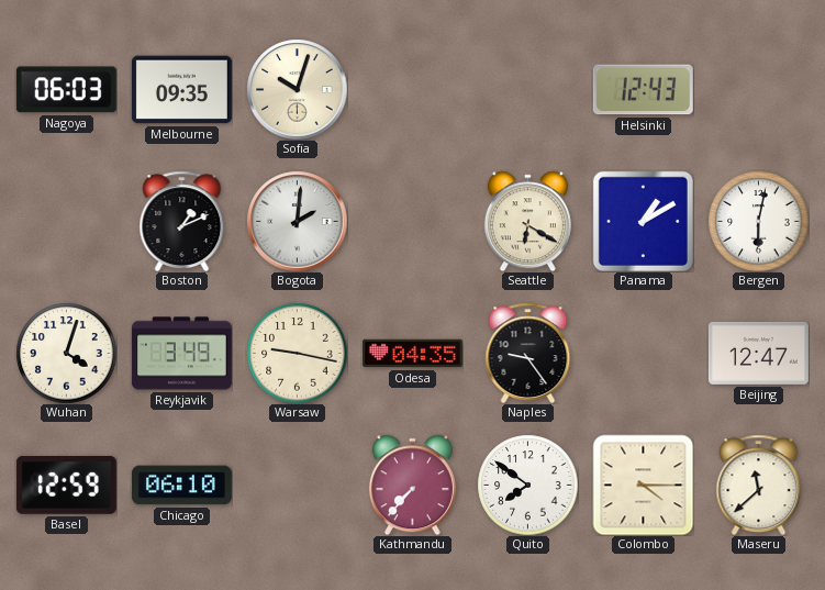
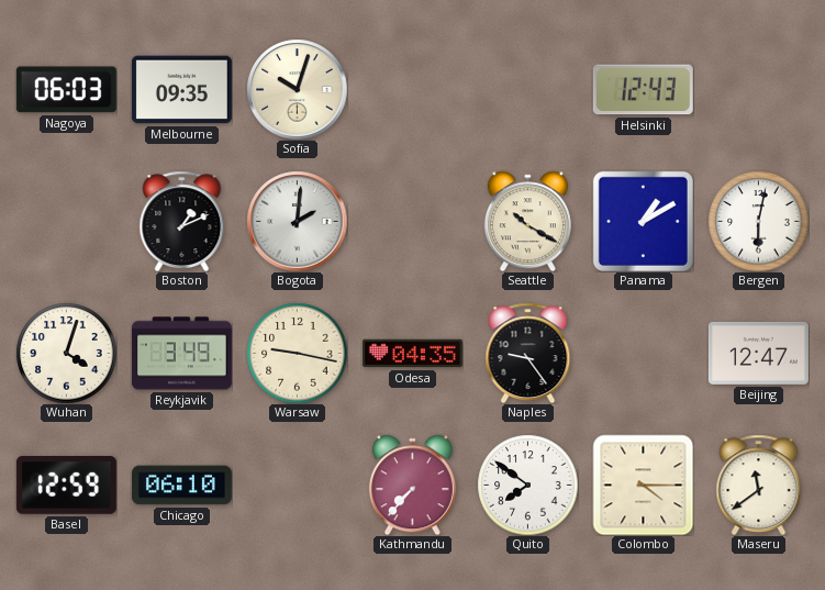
Seattle: 6:20 -> 10:20 (527, 221)
Maseru: 11:38 -> 11:39 (759, 485)
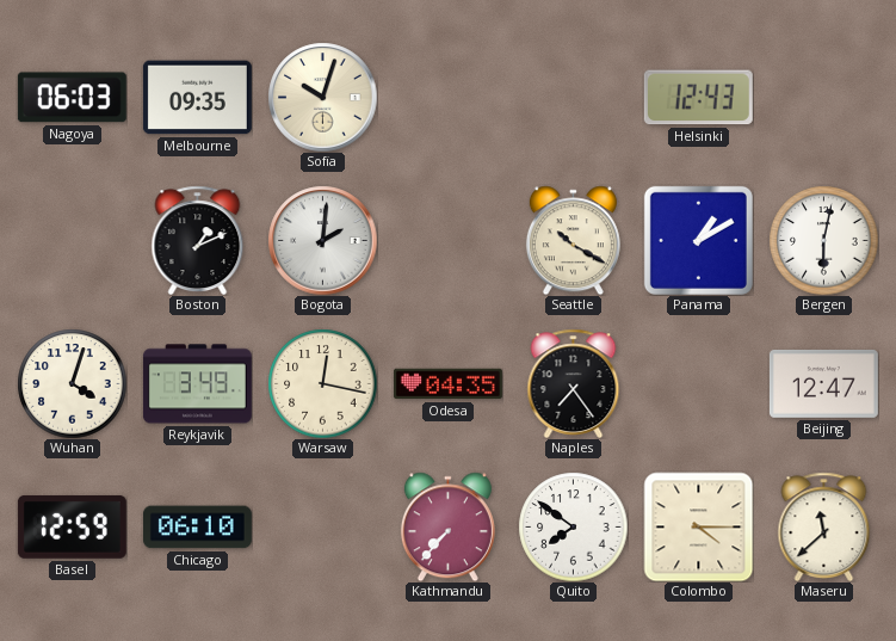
Warsaw: 9:17 -> 12:17 (322, 383)
Naples: 9:24 -> 7:24 (574, 383)
Maseru: 11:39 -> 11:38 (824, 526)
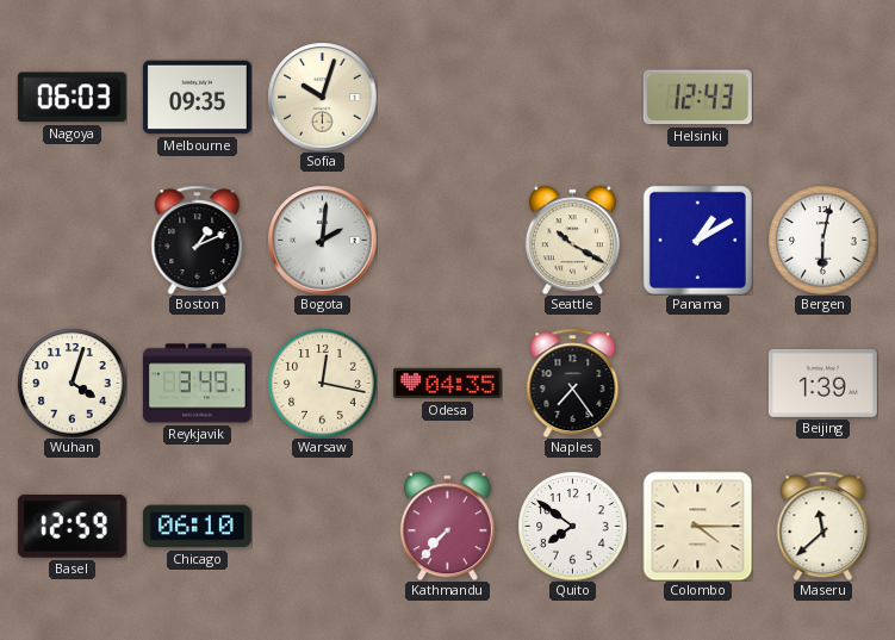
Beijing: 12:47 -> 1:39 (822, 384)
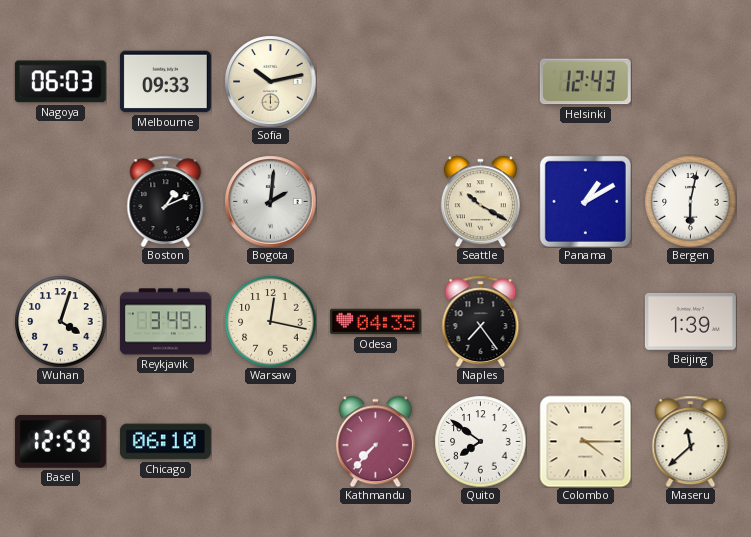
Melbourne: 09:35 -> 09:33 (165, 82)
Sofia: 10:03 -> 10:13 (270, 81)
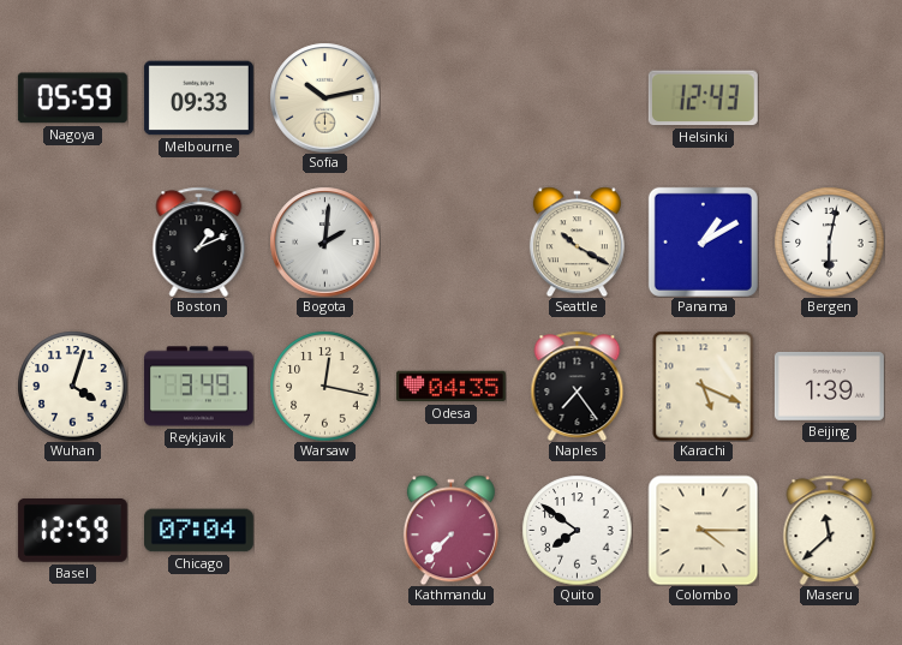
Nagoya: 06:03 -> 05:59 (72, 98)
Karachi: none -> 5:19 (704, 386)
Chicago: 06:10 -> 07:04 (198, 531)
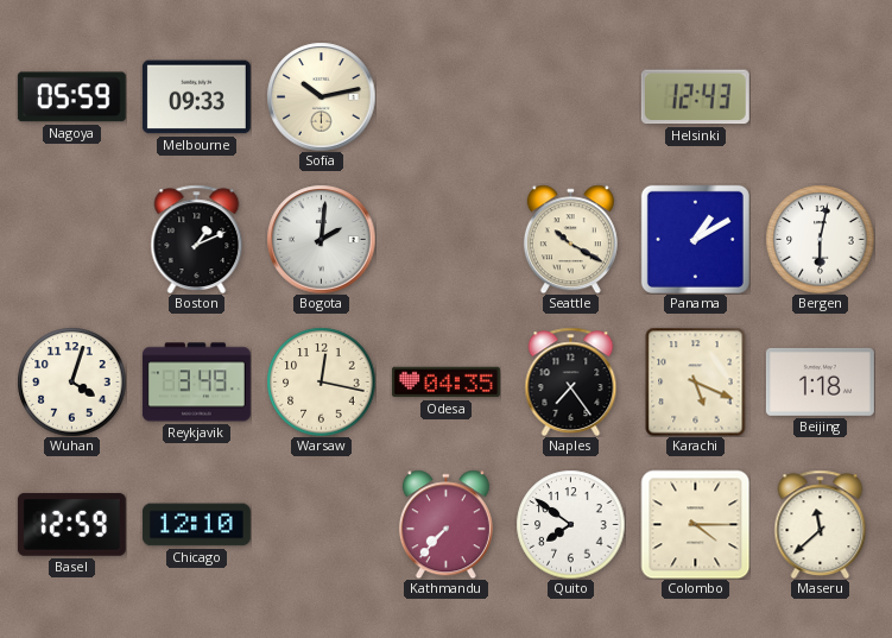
Beijing: 1:39 -> 1:18 (820, 383)
Chicago: 07:04 -> 12:10 (196, 525)
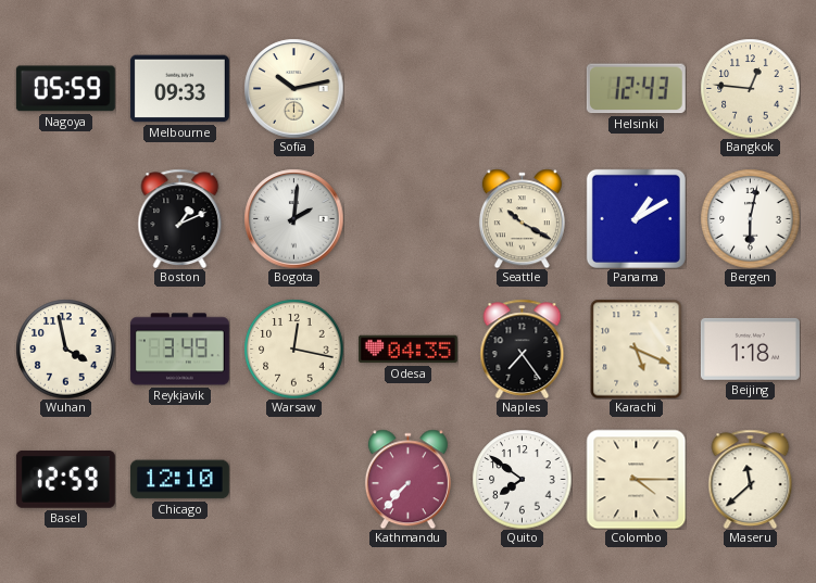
Bangkok: none -> 12:46 (750, 88)
Wuhan: 4:03 -> 3:58 (65, 348)
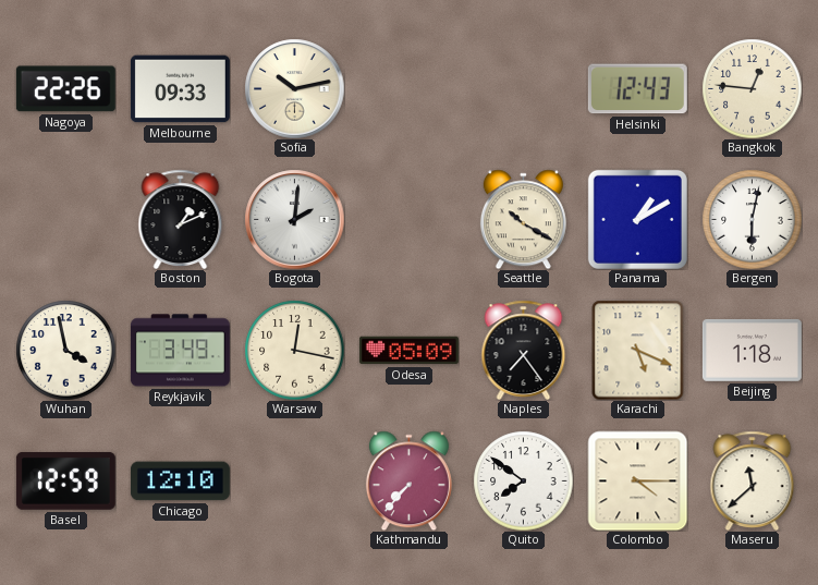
Nagoya: 05:59 -> 22:26 (65, 89)
Odesa: 04:35 -> 05:09 (408, 351)
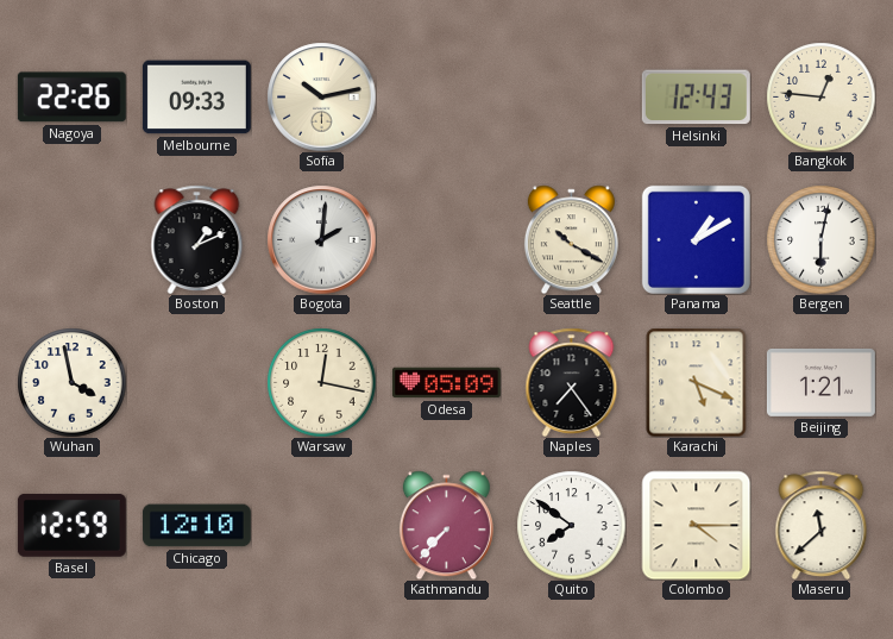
Reykjavik: 3:49 -> none (180, 351)
Beijing: 1:18 -> 1:21 (820, 383)
